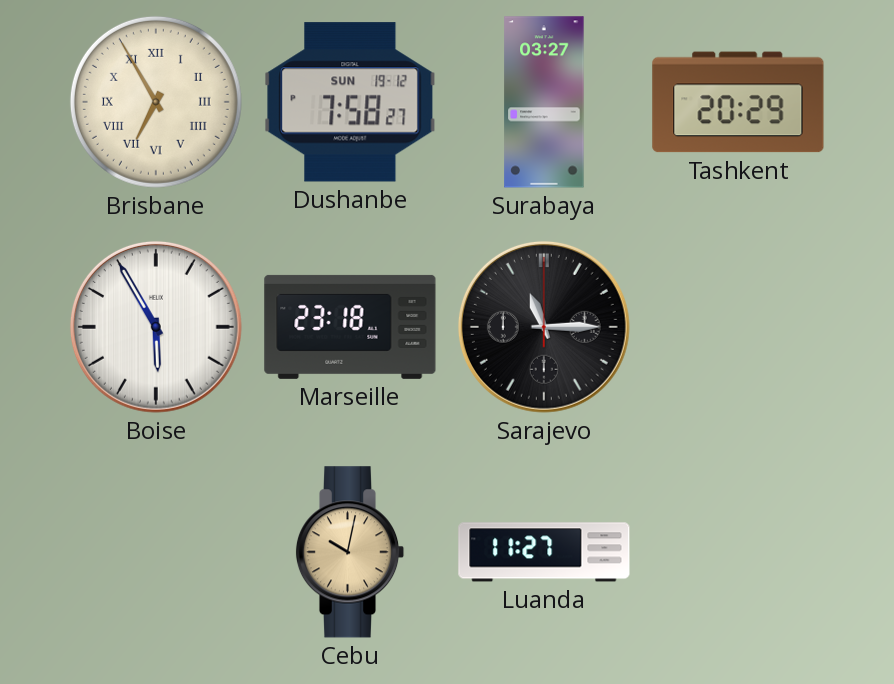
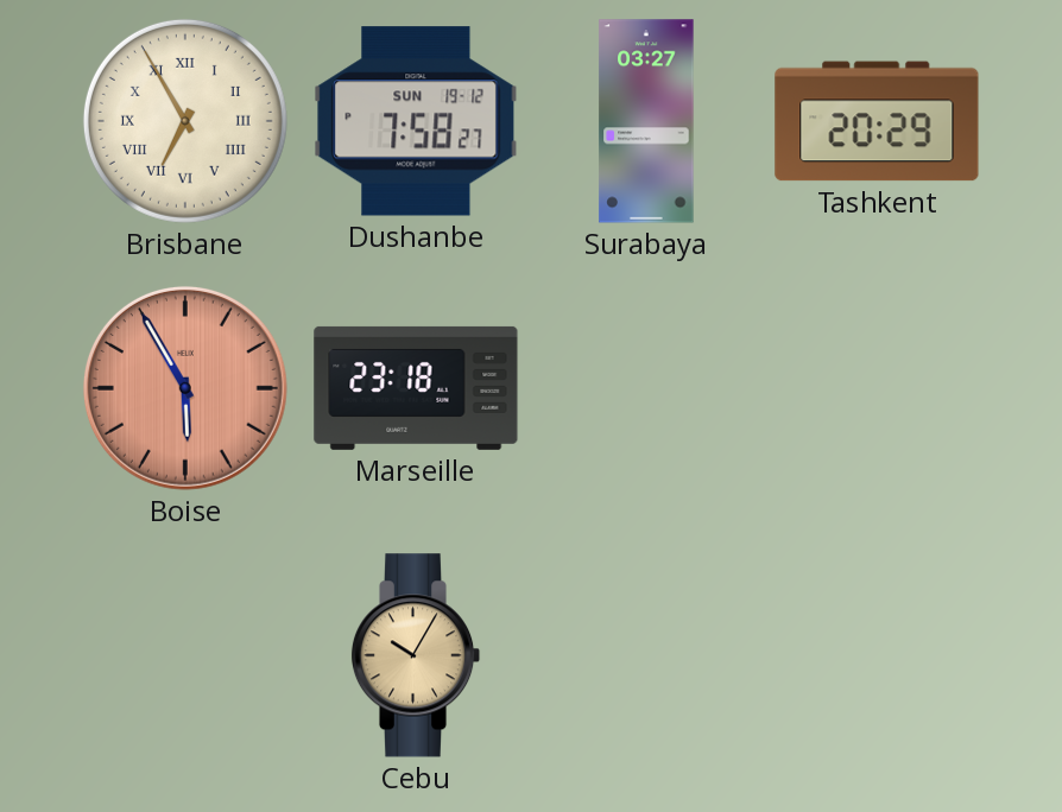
Boise dial: white -> salmon (185, 388)
Sarajevo: 11:15 -> none (544, 327)
Cebu: 10:02 -> 10:05 (416, 655)
Luanda: 11:27 -> none (544, 552)
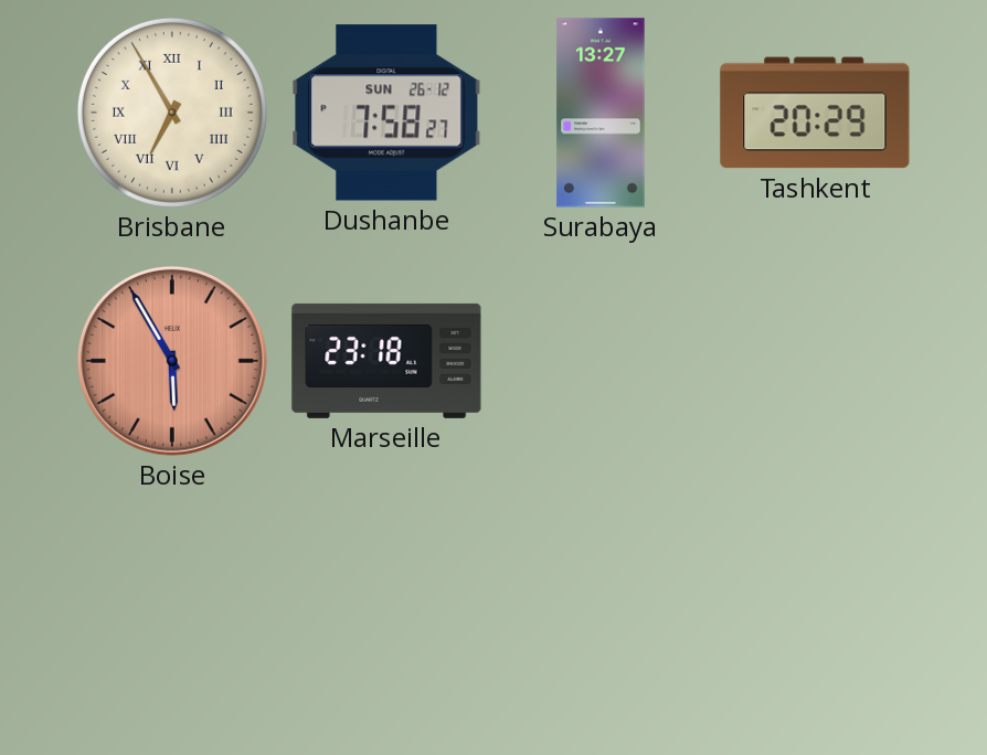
Dushanbe date: SUN 19-12 -> SUN 26-12 (386, 113)
Surabaya: 03:27 -> 13:27 (601, 113)
Cebu: 10:05 -> none (416, 655)
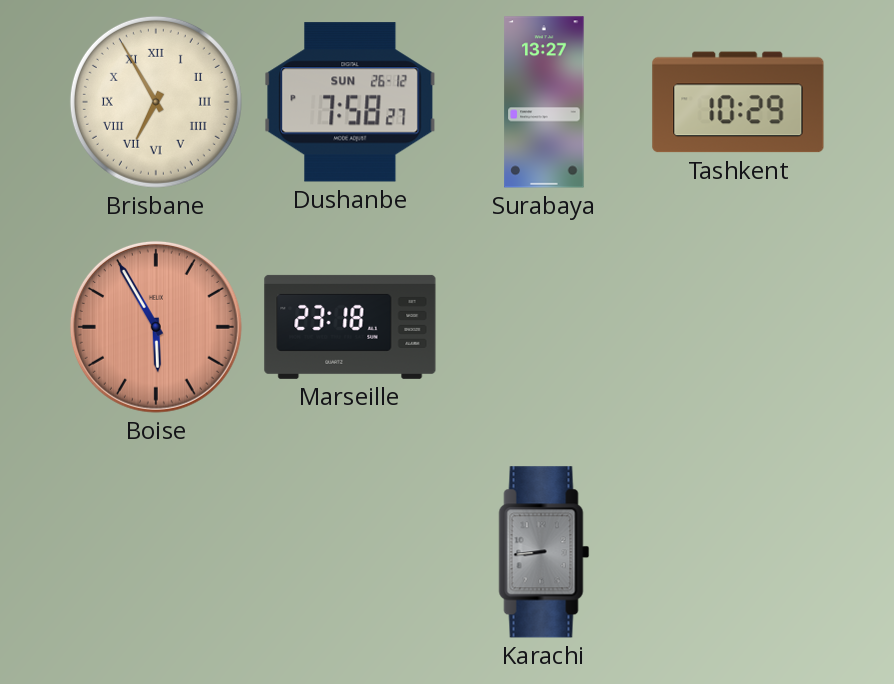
Tashkent: 20:29 -> 10:29 (738, 102)
Karachi: none -> 8:44 (544, 552)
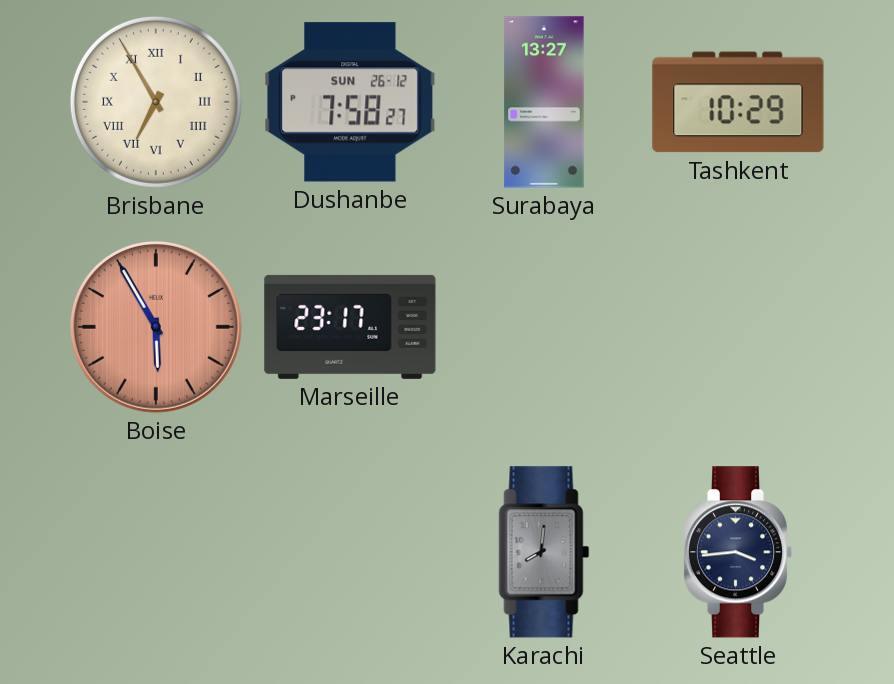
Marseille: 23:18 -> 23:17 (350, 327)
Karachi: 8:44 -> 8:01 (544, 552)
Seattle: none -> 3:44 (738, 552)
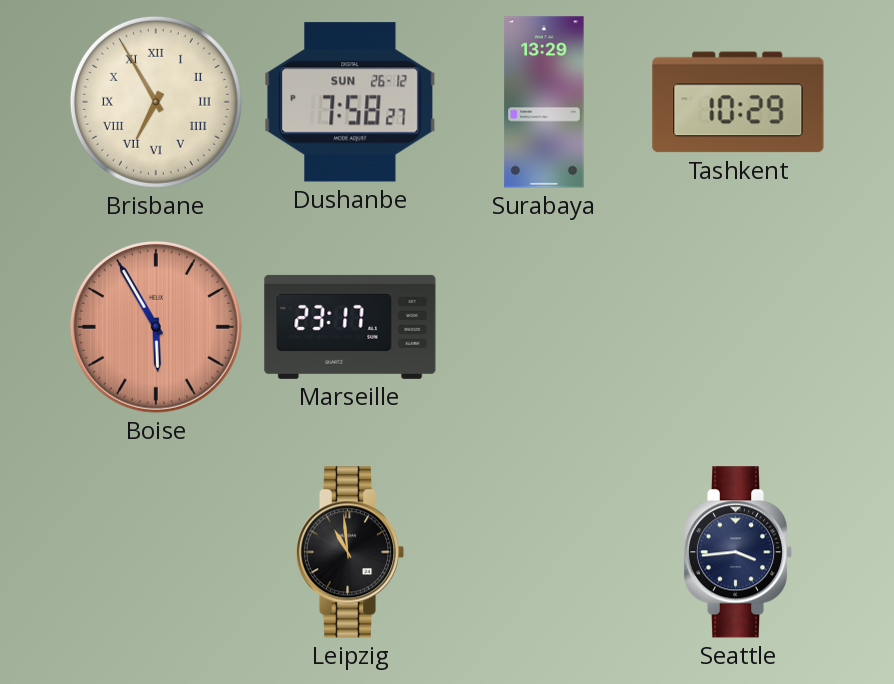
Surabaya: 13:27 -> 13:29 (544, 102)
Leipzig: none -> 10:59 (350, 552)
Karachi: 8:01 -> none (544, 552)
